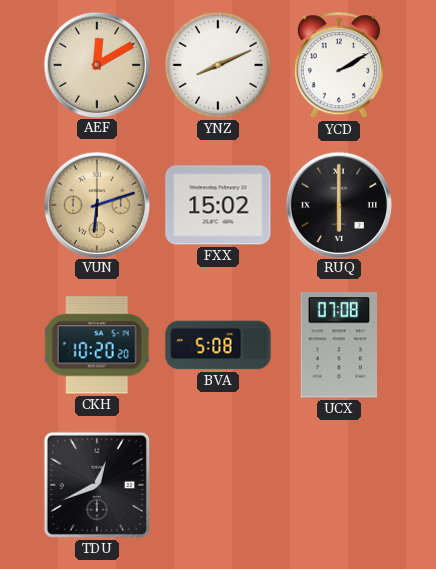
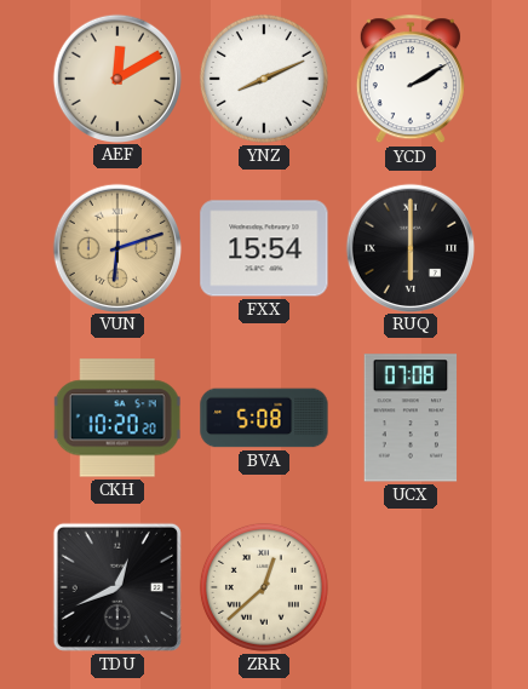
FXX: 15:02 -> 15:54 (264, 248)
ZRR: none -> 12:38 (264, 587)
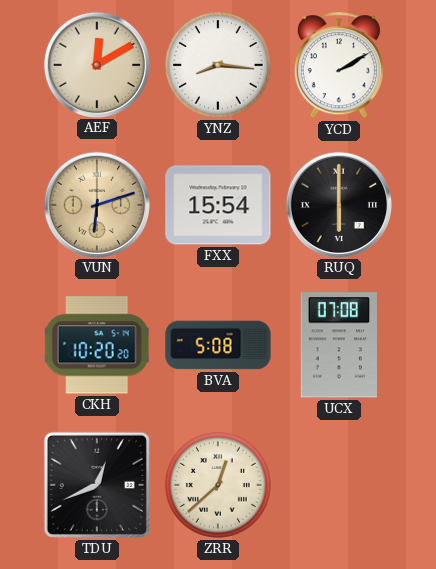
YNZ: 8:11 -> 8:16 (218, 65)
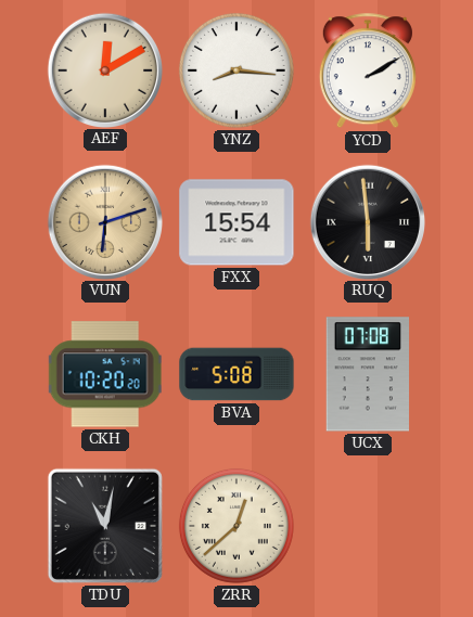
RUQ: 6:00 -> 5:59 (367, 221)
TDU: 12:41 -> 11:02 (105, 526)
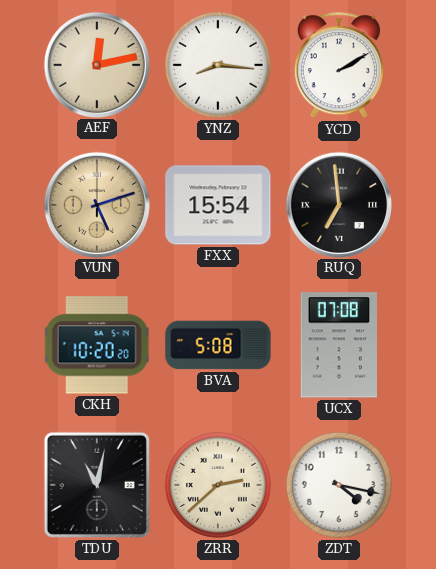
AEF: 12:10 -> 12:13 (96, 64)
VUN: 6:12 -> 5:12 (96, 204)
RUQ: 5:59 -> 6:59 (338, 204)
ZRR: 12:38 -> 2:38 (218, 485)
ZDT: none -> 4:17 (339, 485)
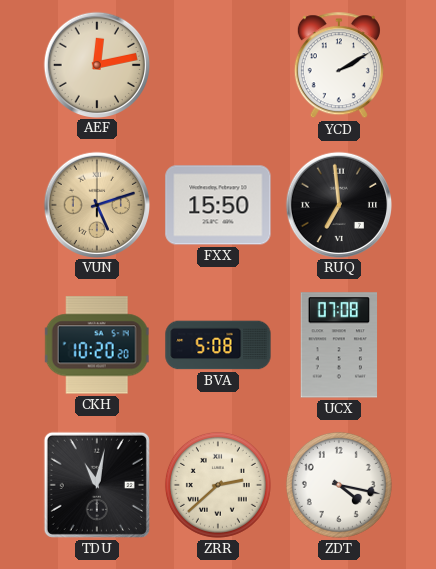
YNZ: 8:16 -> none (218, 65)
FXX: 15:54 -> 15:50 (218, 205)
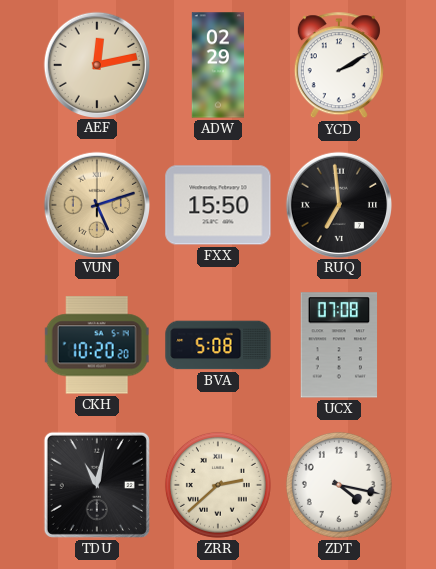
ADW: none -> 02:29 (218, 65)
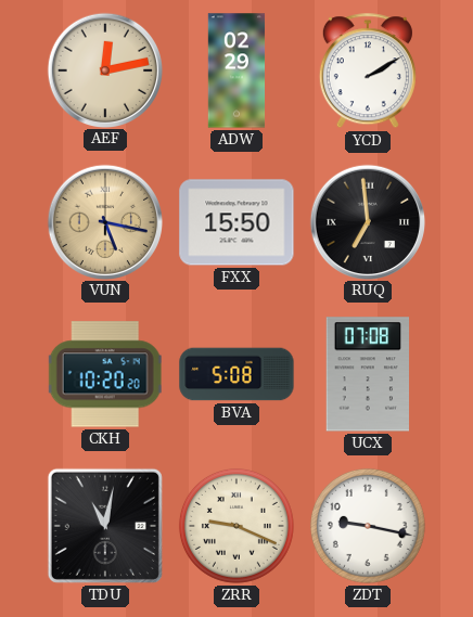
VUN: 5:12 -> 5:17 (104, 221)
ZRR: 2:38 -> 9:19 (237, 526)
ZDT: 4:17 -> 9:17 (368, 526)
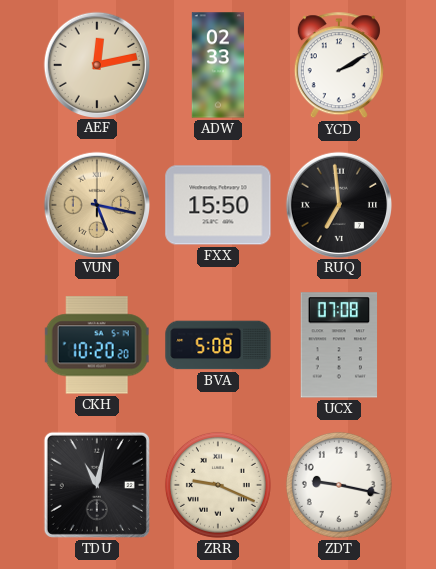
ADW: 02:29 -> 02:33 (218, 65)
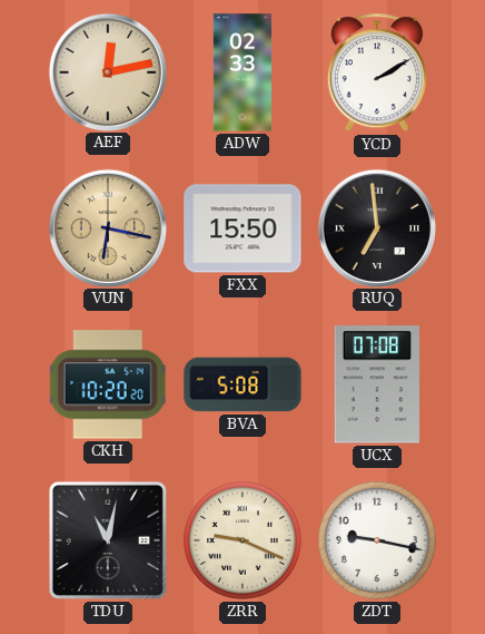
VUN: 5:17 -> 6:17 (107, 227)
